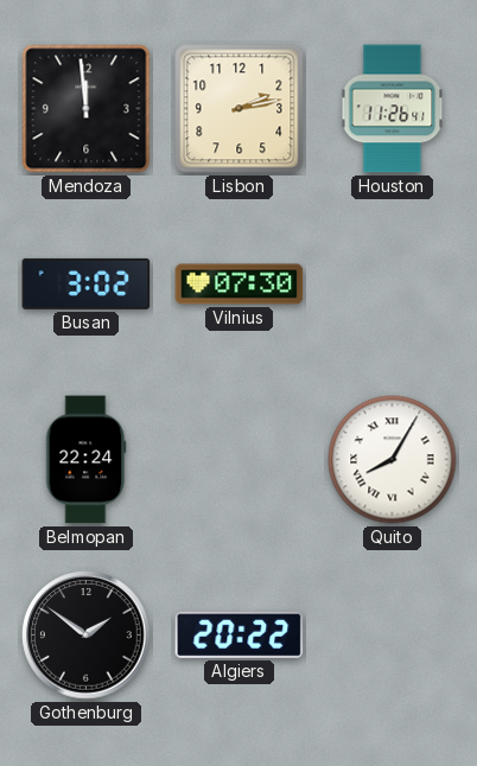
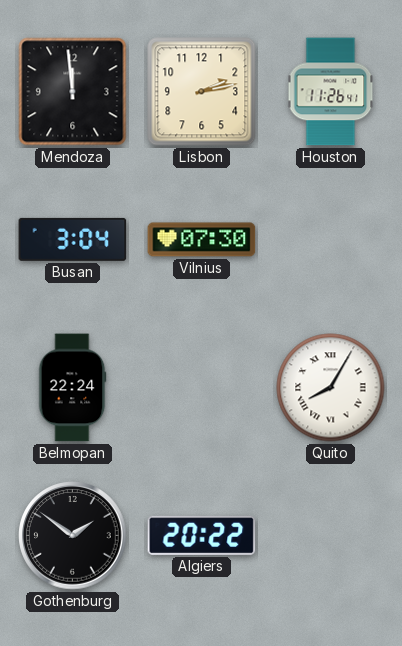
Busan: 3:02 -> 3:04 (73, 239)
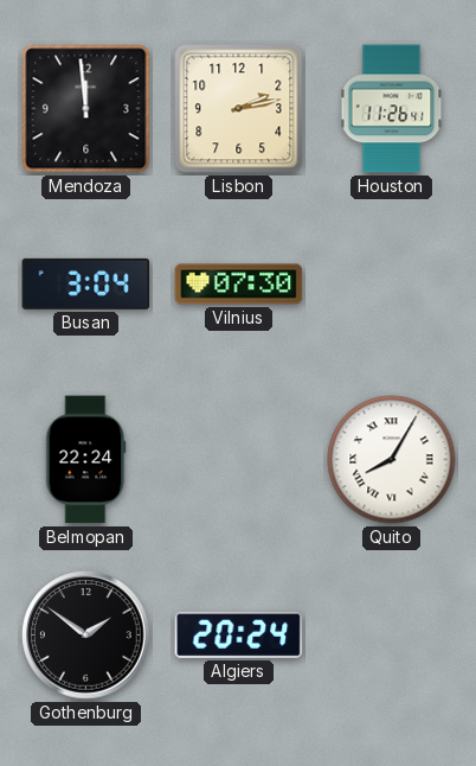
Algiers: 20:22 -> 20:24 (239, 634)
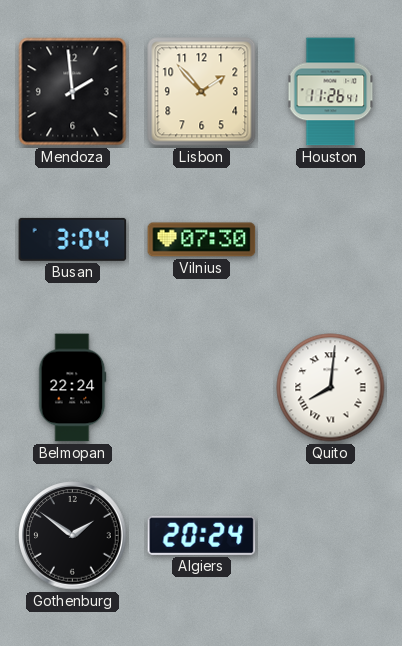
Mendoza: 11:59 -> 1:59 (73, 92)
Lisbon: 2:13 -> 1:53 (202, 92)
Quito: 8:05 -> 8:01 (331, 388)
